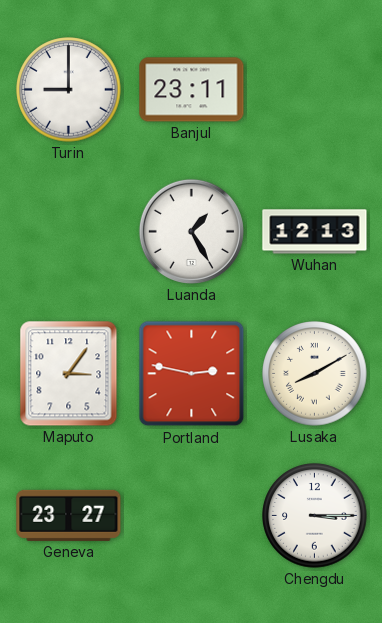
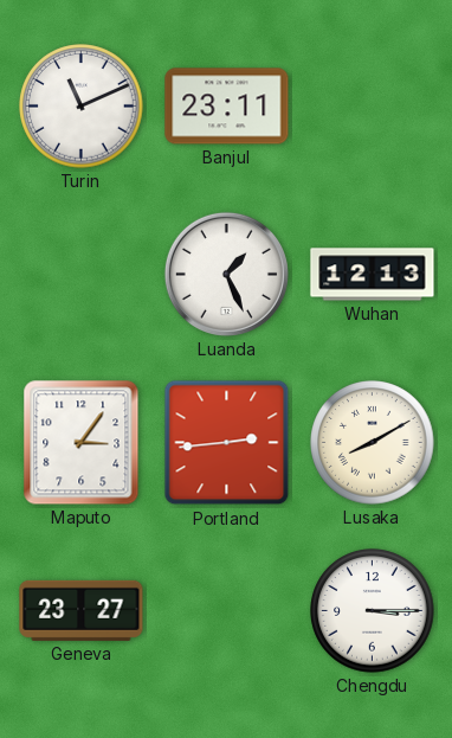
Turin: 9:00 -> 11:11 (82, 107)
Luanda: 1:25 -> 1:26 (226, 274)
Portland: 2:47 -> 2:44 (227, 443)
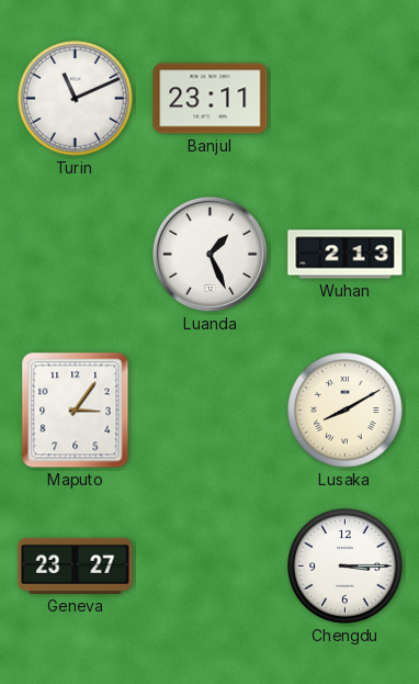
Wuhan: 12:13 -> 2:13 (346, 255)
Portland: 2:44 -> none (227, 443)
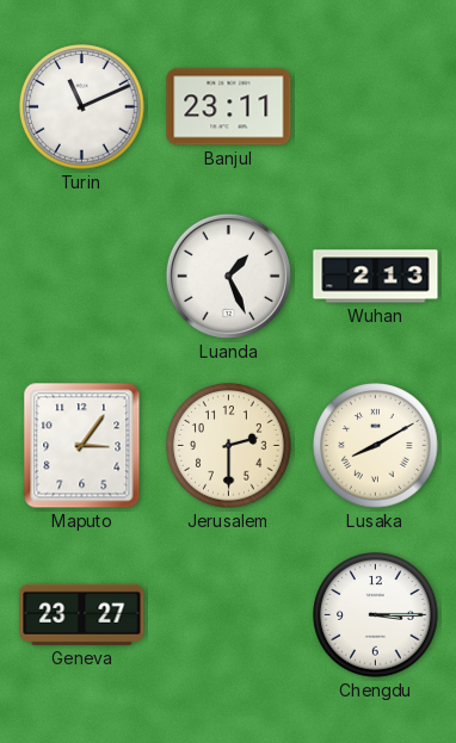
Jerusalem: none -> 2:30 (229, 446)
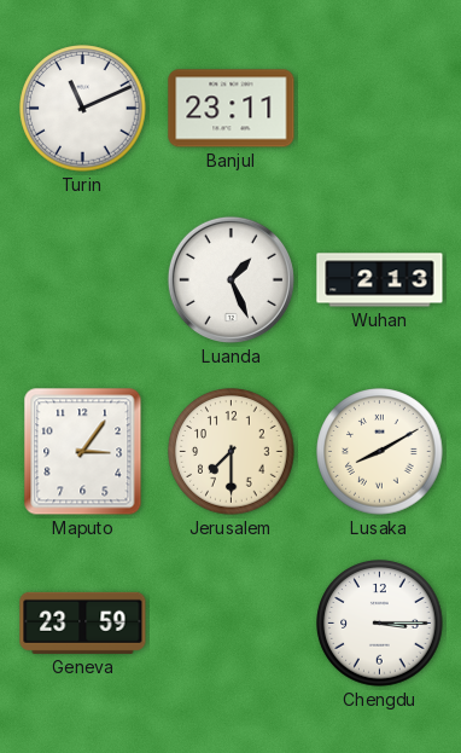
Jerusalem: 2:30 -> 7:30 (232, 452)
Geneva: 23:27 -> 23:59 (83, 622)
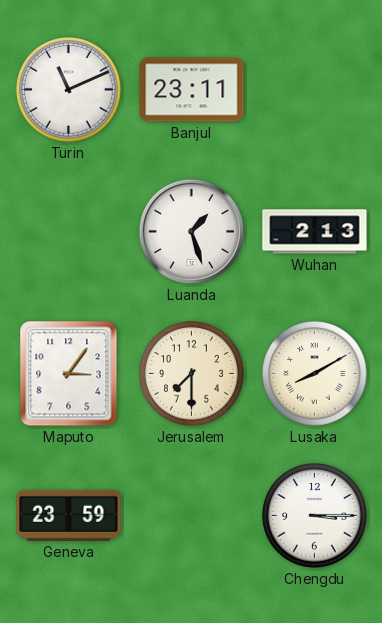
Luanda: 1:26 -> 1:27 (191, 231)
